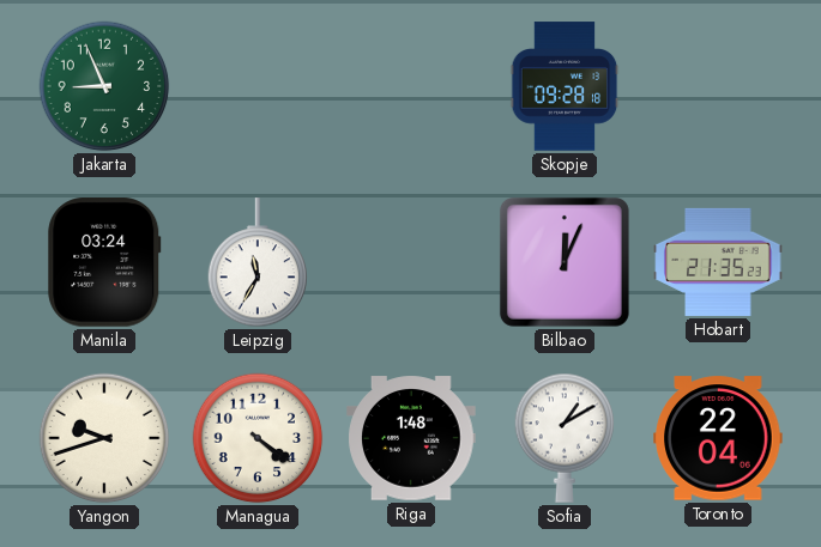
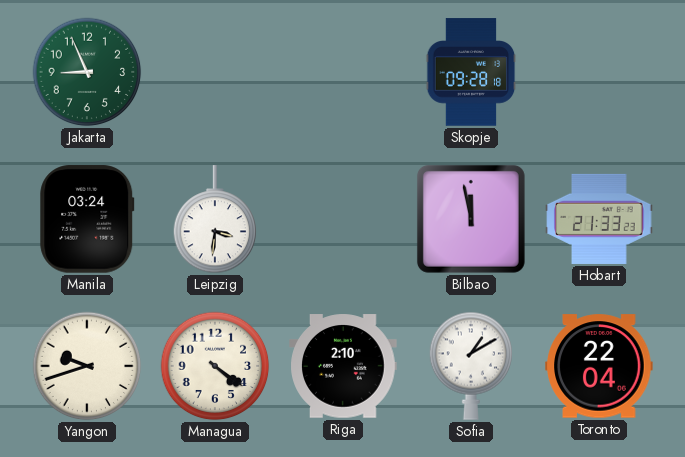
Leipzig: 11:35 -> 3:31 (215, 220)
Bilbao: 12:04 -> 11:58 (471, 219)
Hobart: 21:35 -> 21:33 (599, 219)
Riga: 1:48 -> 2:10 (343, 366)
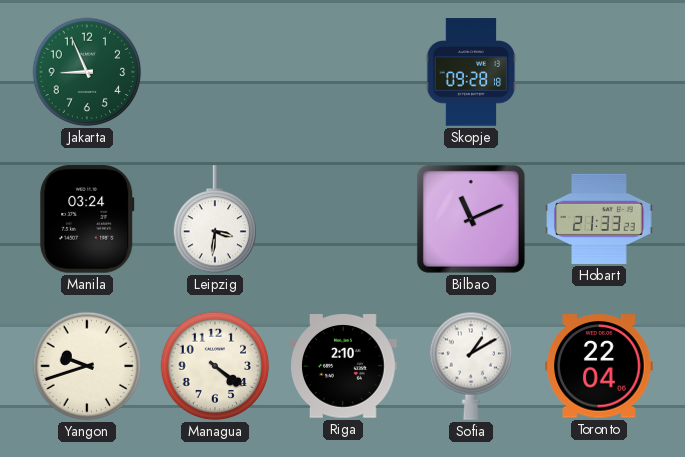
Bilbao: 11:58 -> 11:11 (471, 219)
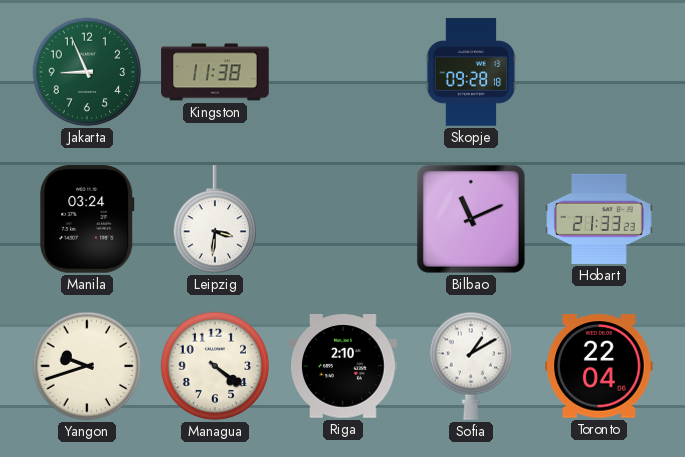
Kingston: none -> 11:38 (215, 72)
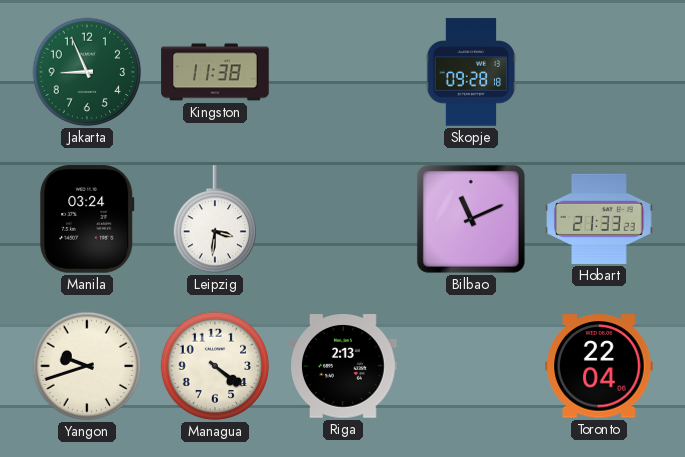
Riga: 2:10 -> 2:13 (343, 366)
Sofia: 1:10 -> none (471, 366)
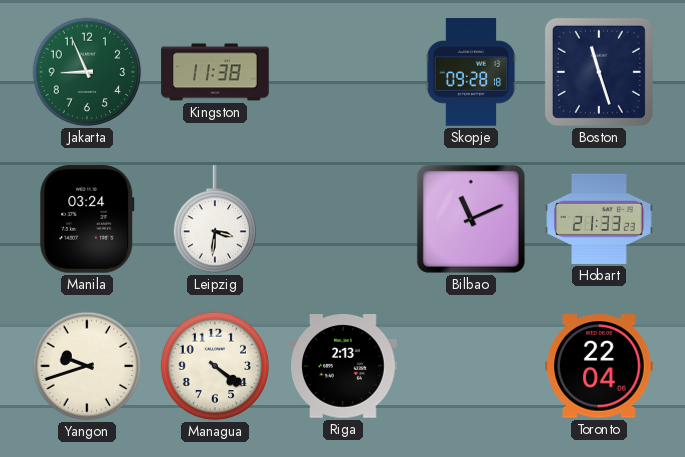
Boston: none -> 11:27 (599, 72)
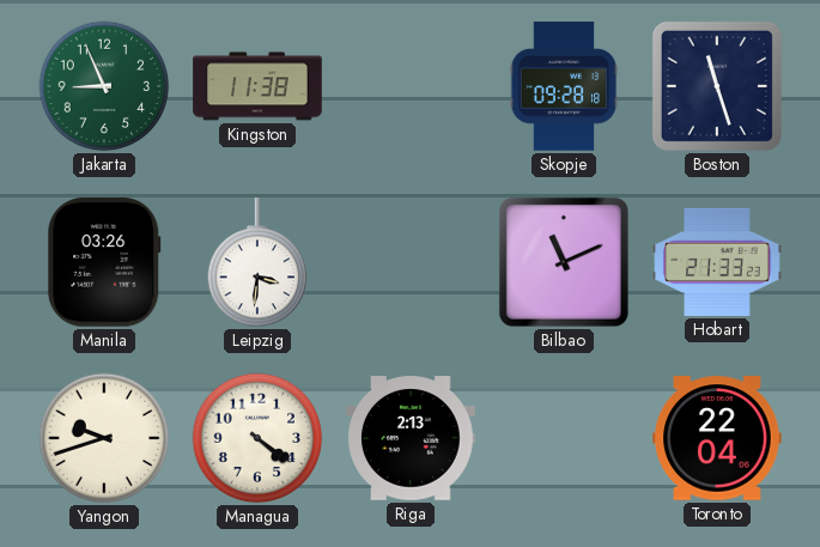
Manila: 03:24 -> 03:26 (104, 262)
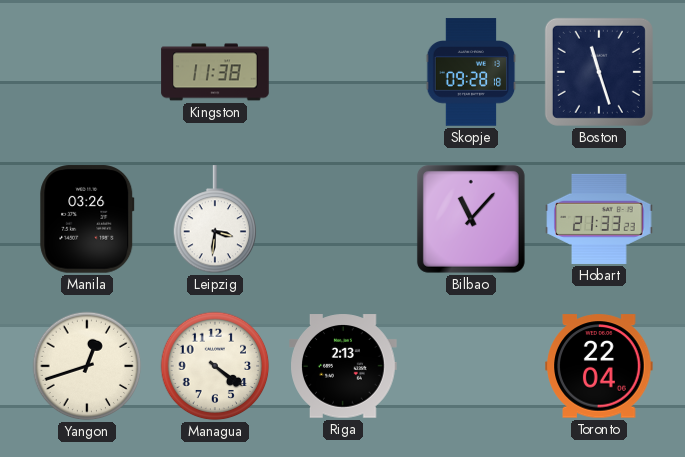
Jakarta: 8:56 -> none (104, 86)
Bilbao: 11:11 -> 11:07 (471, 219)
Yangon: 9:42 -> 12:42 (87, 366)
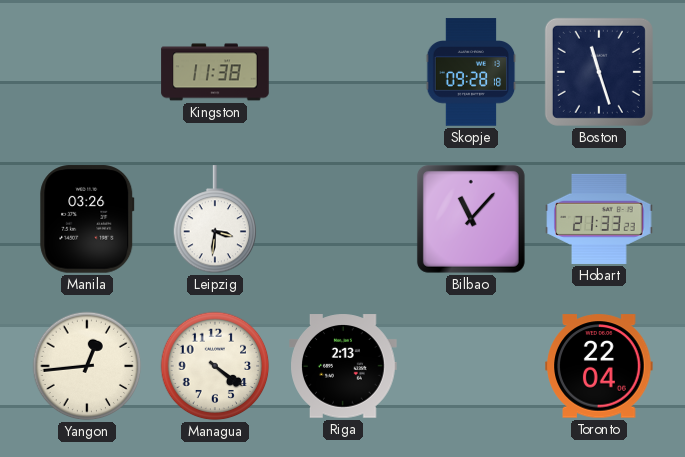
Yangon: 12:42 -> 12:44 (87, 366)
